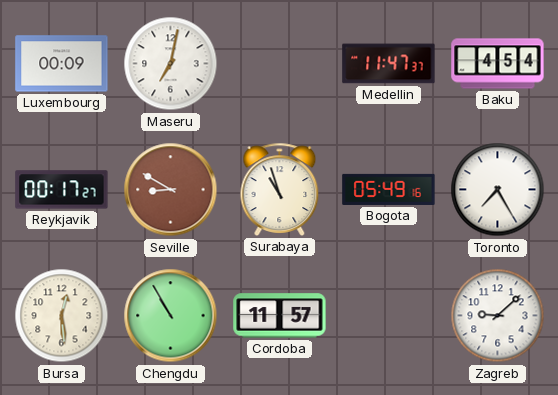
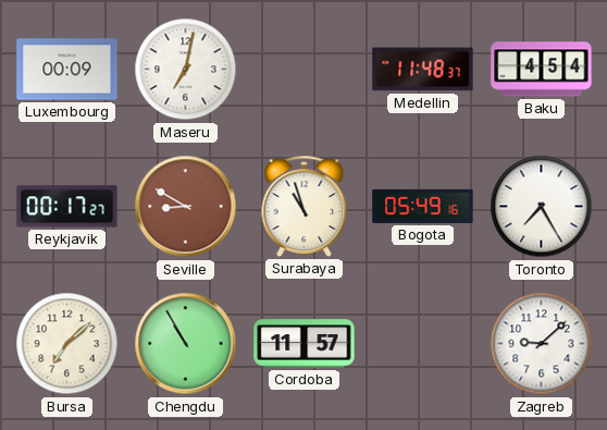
Medellin: 11:47 -> 11:48 (423, 70)
Bursa: 12:29 -> 7:08 (67, 344)
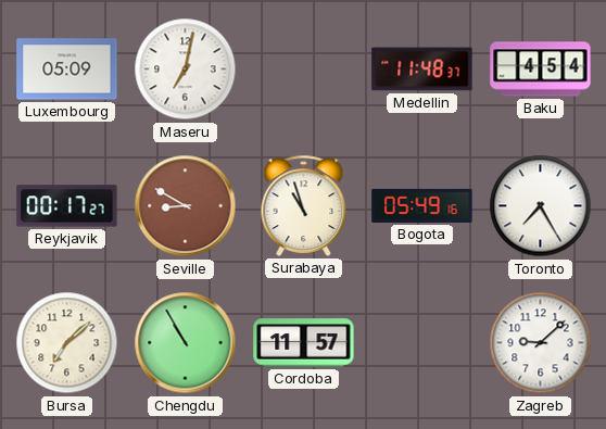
Luxembourg: 00:09 -> 05:09 (67, 70)
